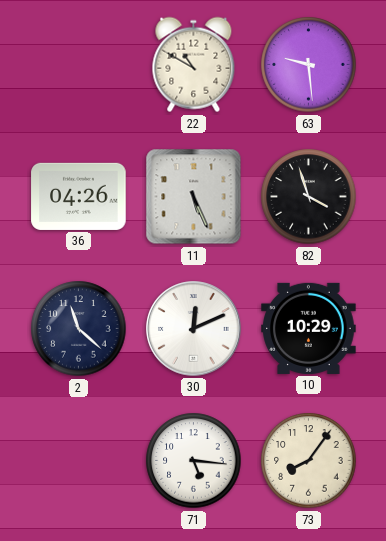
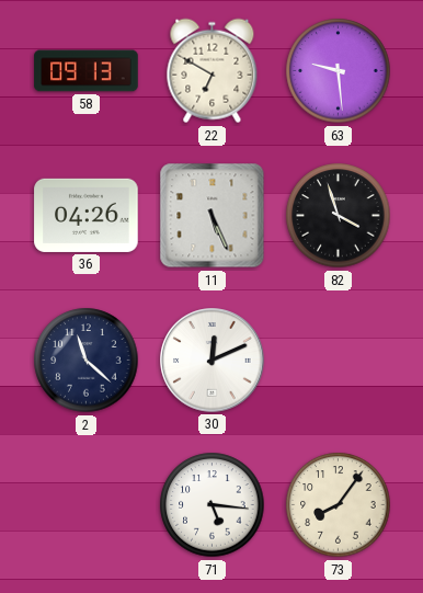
58: none -> 09:13 (87, 71)
22: 10:50 -> 6:50 (213, 71)
10: 10:29 -> none (309, 328)
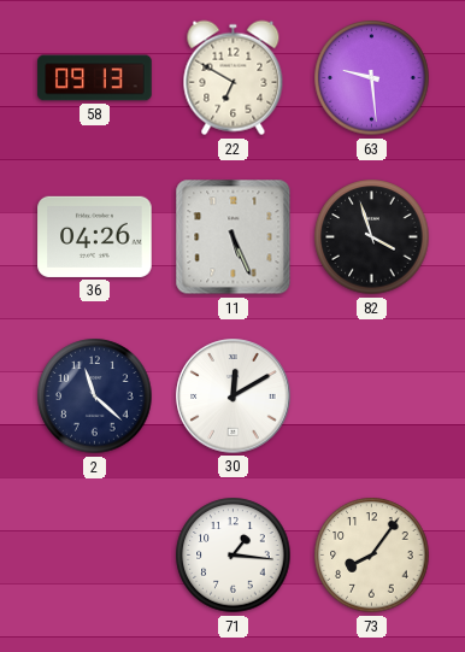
30: 12:11 -> 12:10 (234, 397)
71: 5:16 -> 1:16 (234, 556)
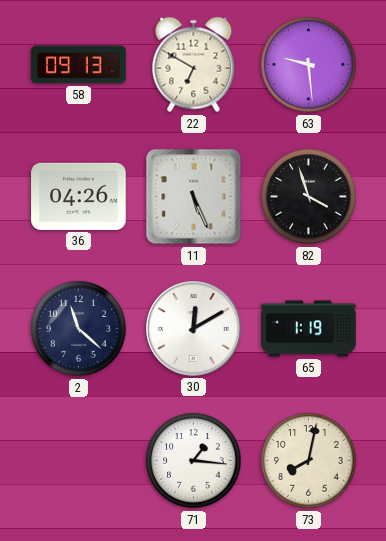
65: none -> 1:19 (309, 329)
73: 8:06 -> 8:02 (309, 461)
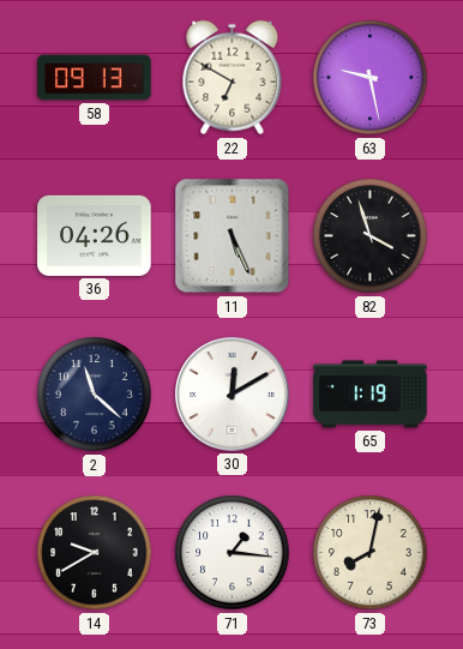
63: 9:29 -> 9:28 (371, 78)
14: none -> 9:40 (95, 553)
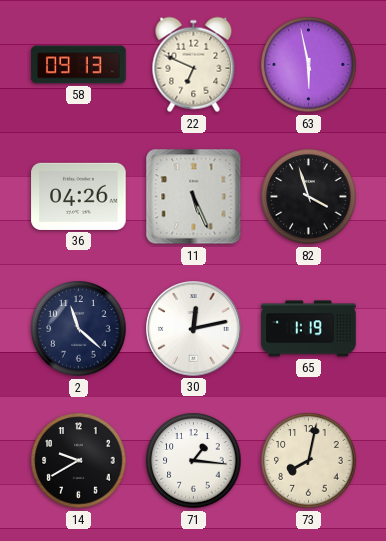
22: 6:50 -> 6:49 (194, 65)
63: 9:28 -> 5:58 (309, 65)
30: 12:10 -> 12:13 (194, 329)
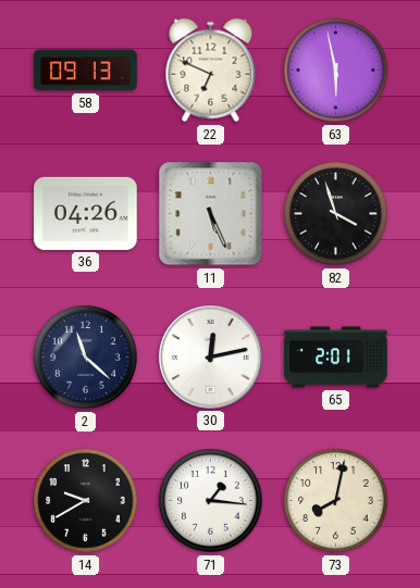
65: 1:19 -> 2:01 (336, 358)
